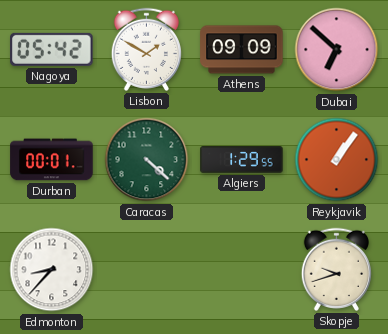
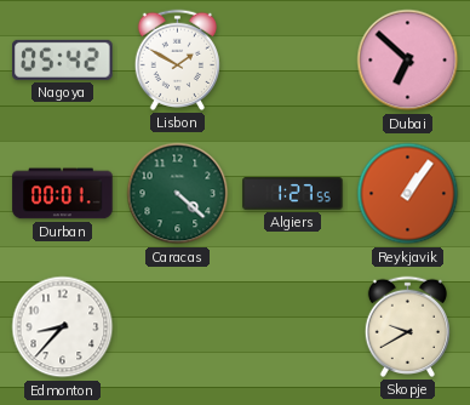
Athens: 09:09 -> none (242, 50)
Algiers: 1:29 -> 1:27 (293, 194)
Skopje: 9:42 -> 9:40 (407, 326)
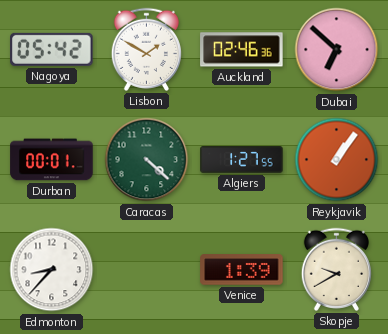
Auckland: none -> 02:46 (242, 50)
Venice: none -> 1:39 (242, 270)
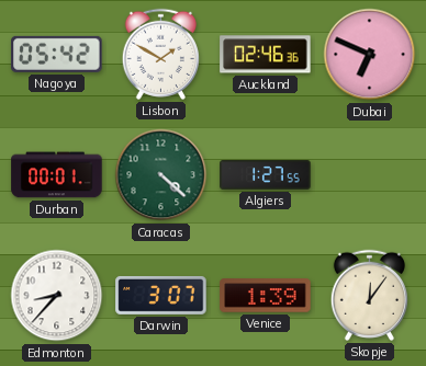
Dubai: 6:52 -> 6:49 (370, 55)
Reykjavik: 1:06 -> none (337, 160)
Darwin: none -> 3:07 (161, 295)
Skopje: 9:40 -> 12:06 (369, 295)
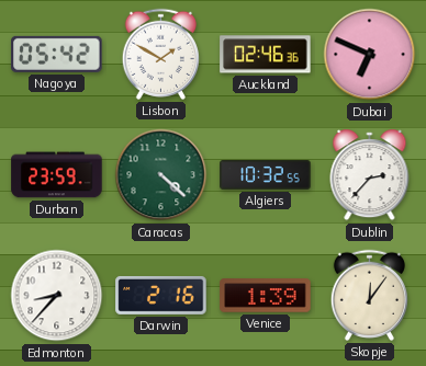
Durban: 00:01 -> 23:59 (57, 175)
Algiers: 1:27 -> 10:32 (266, 175)
Dublin: none -> 2:37 (370, 175)
Darwin: 3:07 -> 2:16 (161, 295)
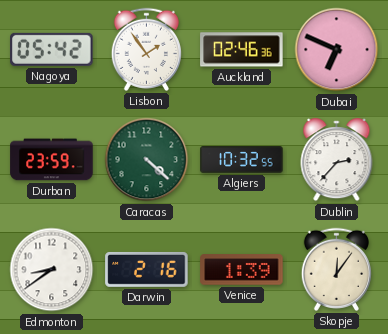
Lisbon: 1:50 -> 1:54 (146, 49)
Edmonton: 8:37 -> 8:39 (52, 270)
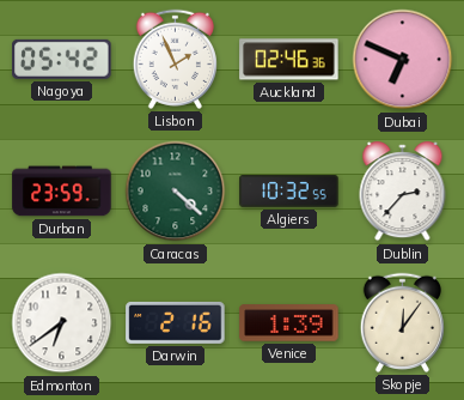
Lisbon: 1:54 -> 1:56 (175, 59)
Edmonton: 8:39 -> 6:39 (62, 323)
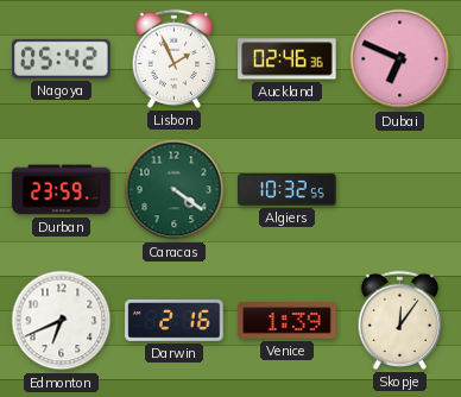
Caracas: 4:22 -> 4:21 (175, 190)
Dublin: 2:37 -> none (403, 192)
Edmonton: 6:39 -> 6:41 (62, 321)
